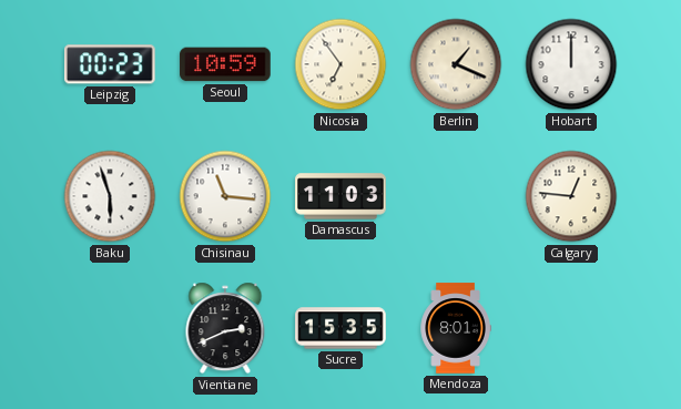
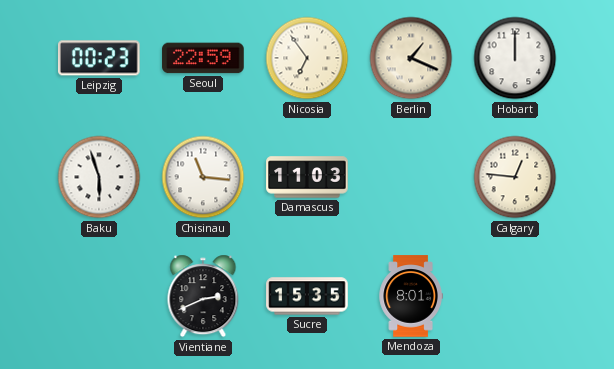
Seoul: 10:59 -> 22:59 (203, 58)
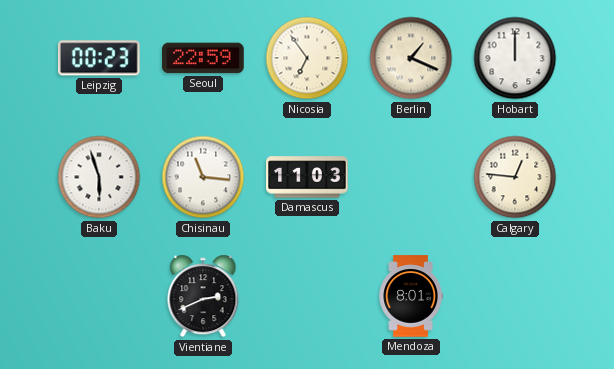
Sucre: 15:35 -> none (307, 296)
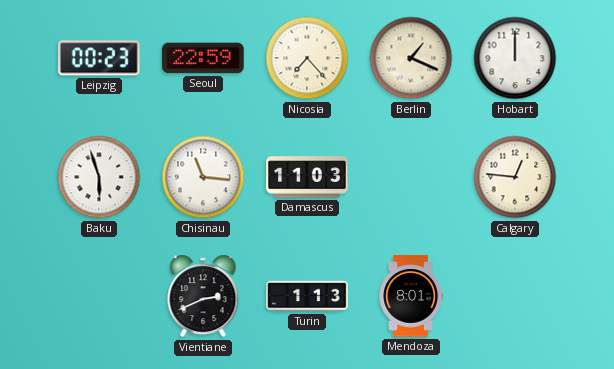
Nicosia: 6:54 -> 7:23 (307, 58)
Turin: none -> 1:13 (307, 296)
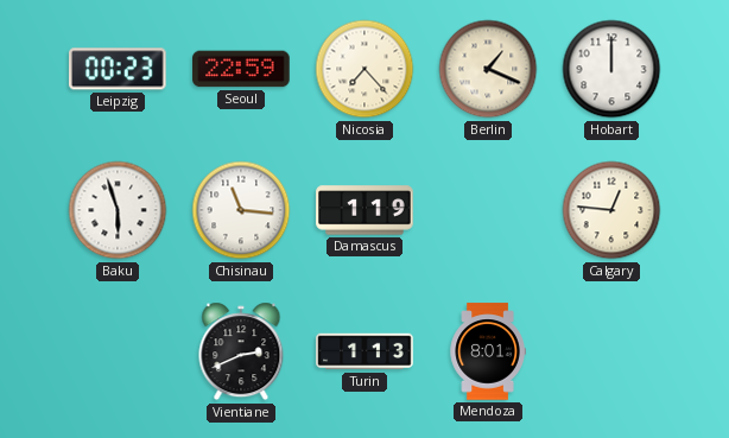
Damascus: 11:03 -> 1:19 (364, 210)
